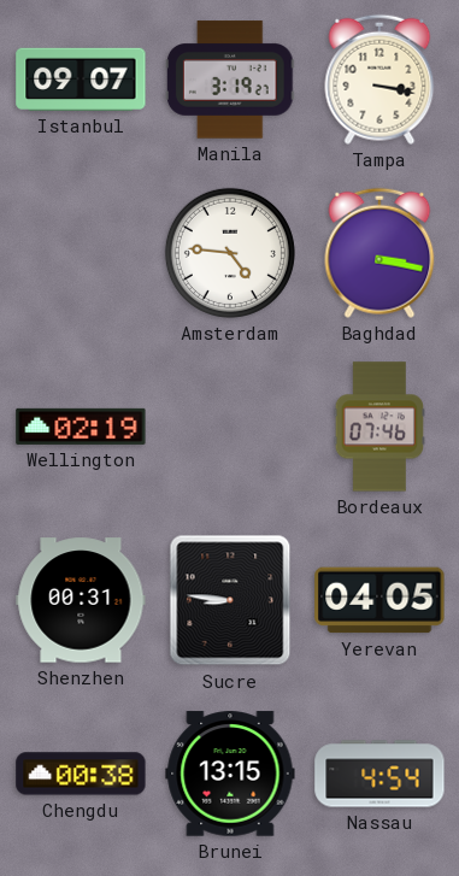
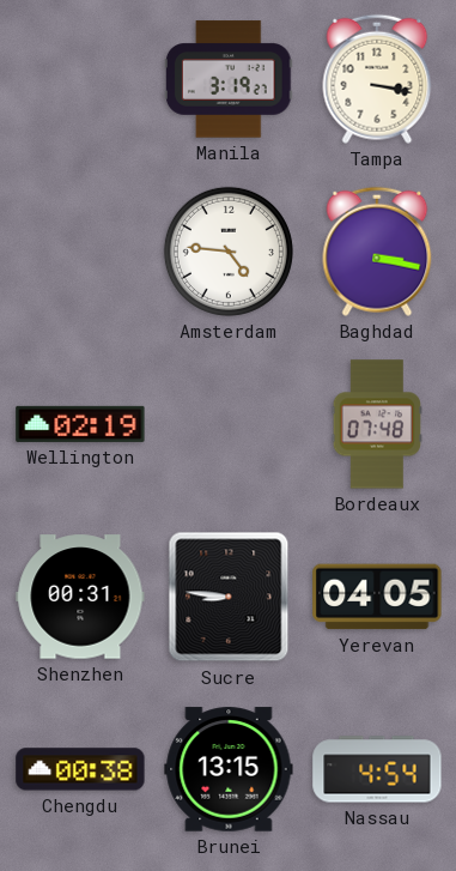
Istanbul: 09:07 -> none (81, 80)
Bordeaux: 07:46 -> 07:48 (377, 424)
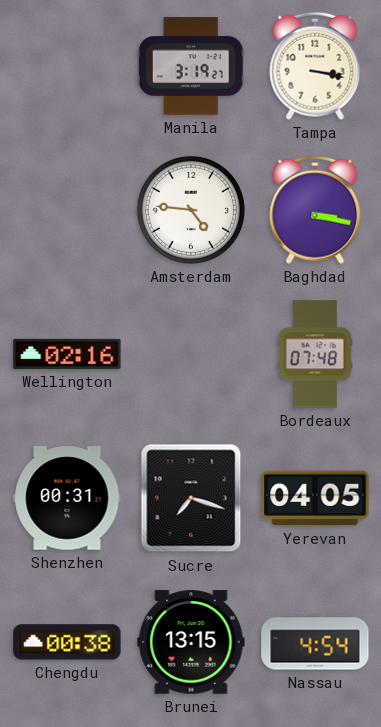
Wellington: 02:19 -> 02:16 (67, 354)
Sucre: 8:46 -> 7:18 (191, 498)
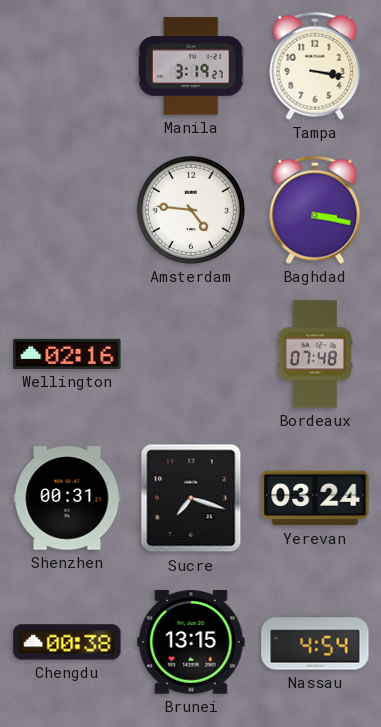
Yerevan: 04:05 -> 03:24 (315, 498)
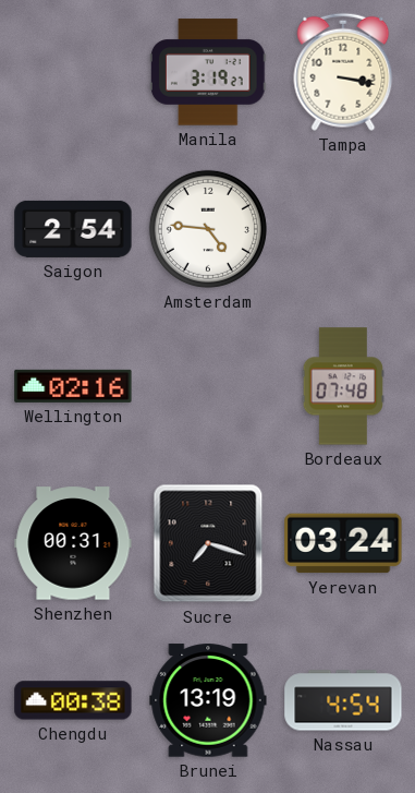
Saigon: none -> 2:54 (73, 229)
Baghdad: 3:17 -> none (315, 210)
Brunei: 13:15 -> 13:19 (208, 700)
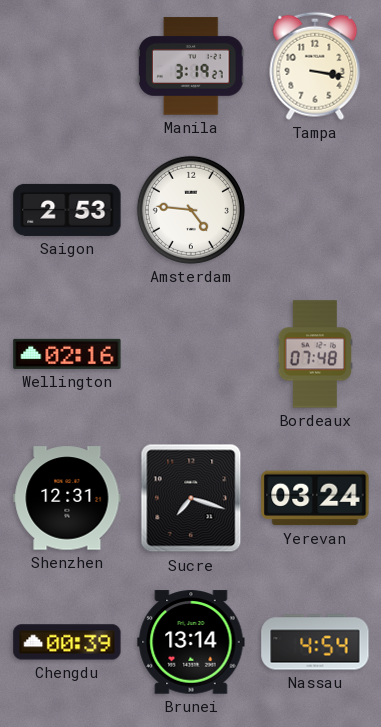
Saigon: 2:54 -> 2:53 (67, 210)
Shenzhen: 00:31 -> 12:31 (67, 498)
Chengdu: 00:38 -> 00:39 (67, 642)
Brunei: 13:19 -> 13:14 (191, 642)
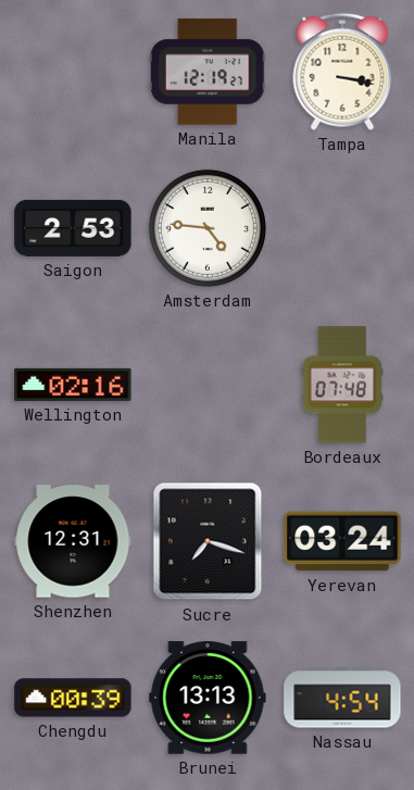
Manila: 3:19 -> 12:19 (208, 72)
Brunei: 13:14 -> 13:13 (208, 698)
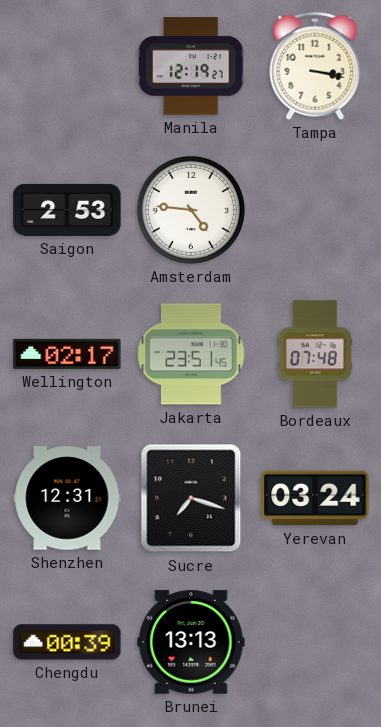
Wellington: 02:16 -> 02:17 (67, 354)
Jakarta: none -> 23:51 (191, 354)
Nassau: 4:54 -> none (342, 698)
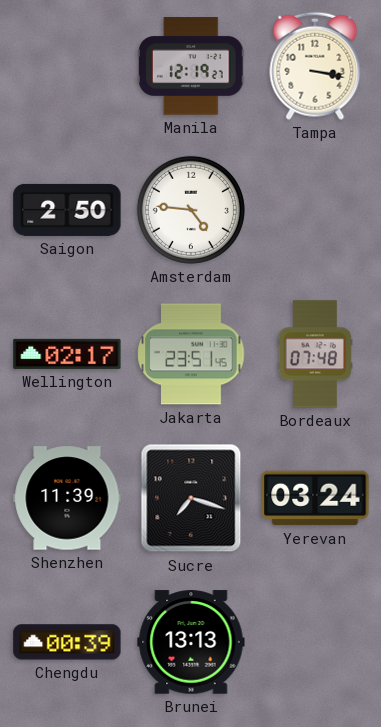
Saigon: 2:53 -> 2:50 (67, 210)
Shenzhen: 12:31 -> 11:39 (67, 498)
